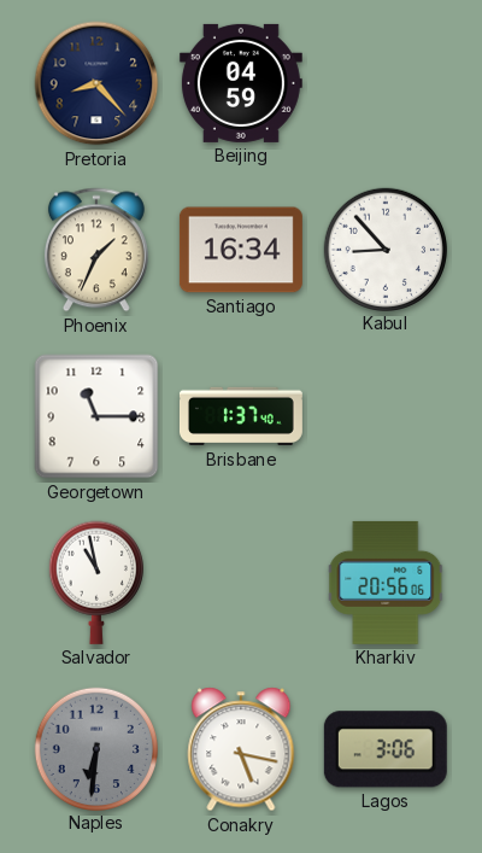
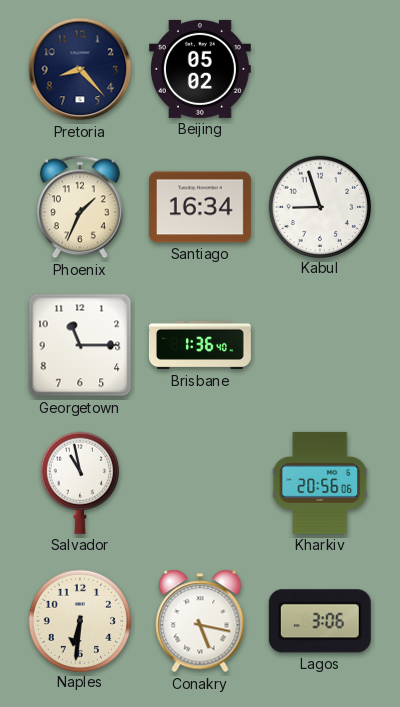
Beijing: 04:59 -> 05:02 (200, 69)
Kabul: 8:53 -> 8:57 (319, 206)
Brisbane: 1:37 -> 1:36 (200, 345)
Naples dial: grey -> cream (79, 620)
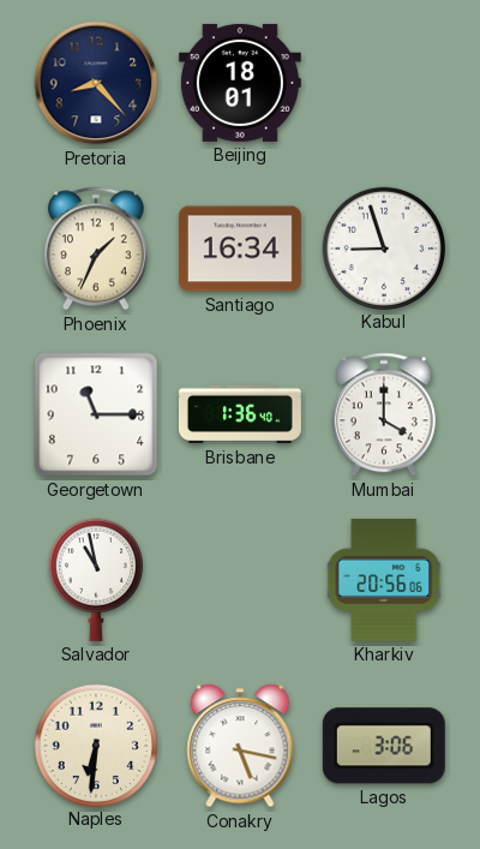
Beijing: 05:02 -> 18:01 (240, 83)
Mumbai: none -> 4:00 (384, 414)
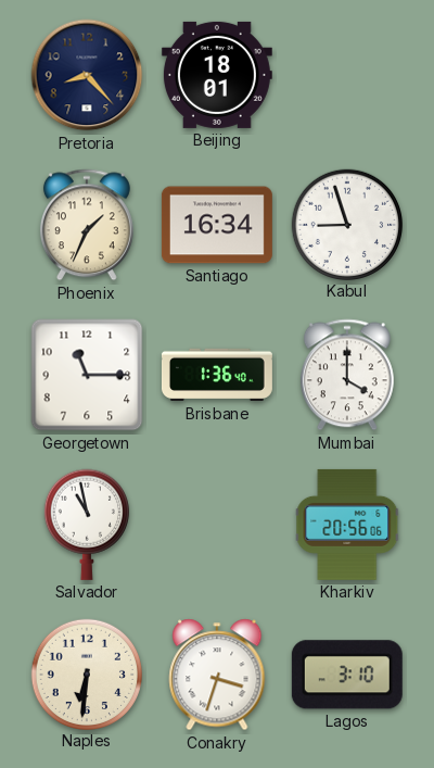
Conakry: 5:17 -> 3:33 (217, 675)
Lagos: 3:06 -> 3:10 (347, 675)
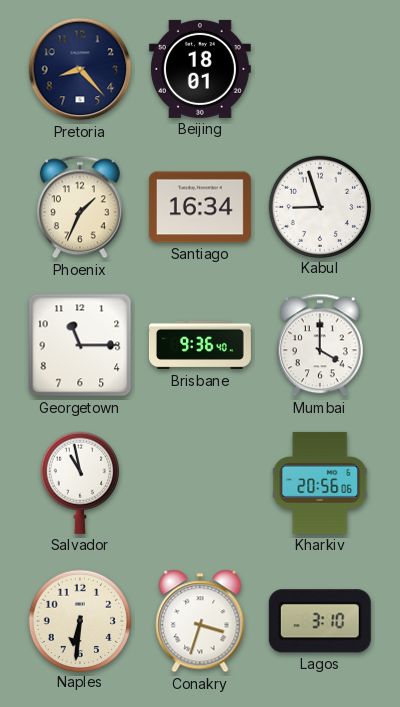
Brisbane: 1:36 -> 9:36 (200, 345)
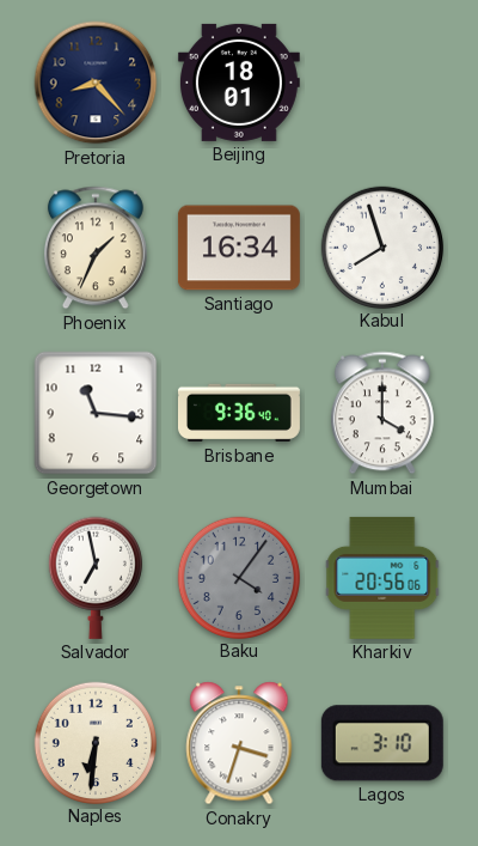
Kabul: 8:57 -> 7:57 (381, 247)
Georgetown: 11:15 -> 11:16 (96, 413)
Salvador: 10:58 -> 6:58 (96, 578)
Baku: none -> 4:06 (238, 577)
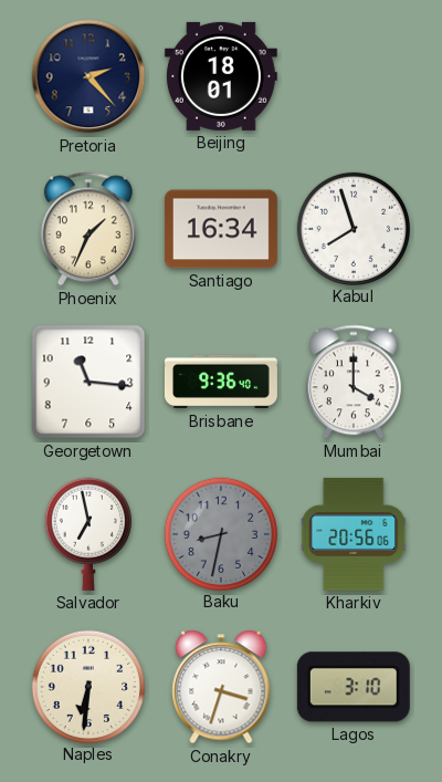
Pretoria: 8:23 -> 2:23 (88, 76)
Baku: 4:06 -> 8:32 (220, 533)
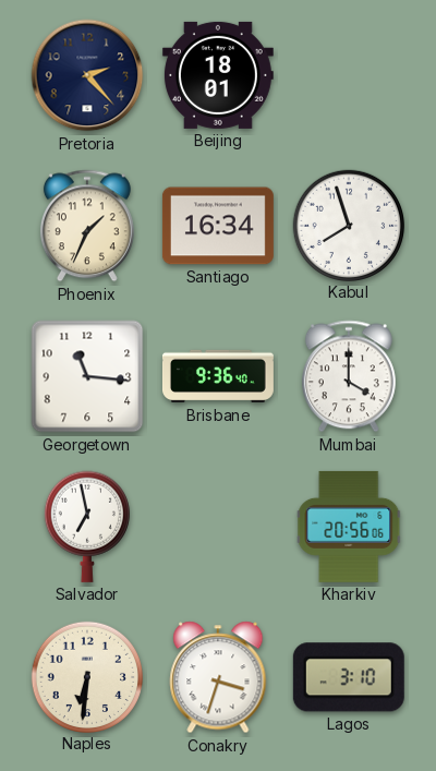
Baku: 8:32 -> none (220, 533)
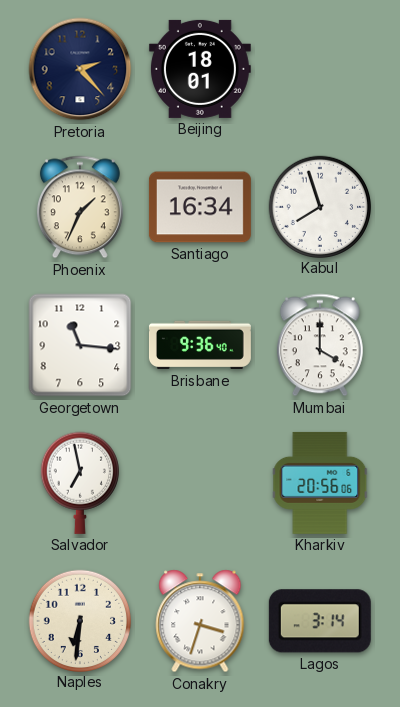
Lagos: 3:10 -> 3:14 (320, 621)
